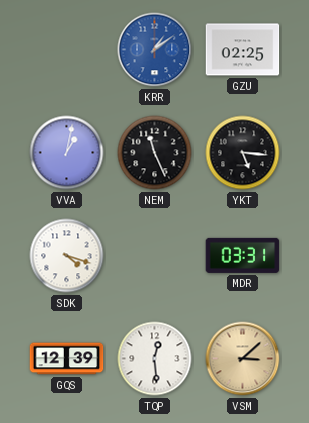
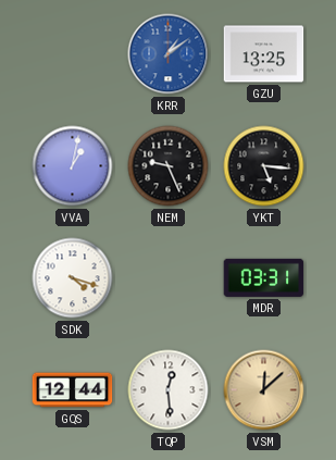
GZU: 02:25 -> 13:25 (264, 54)
NEM: 11:26 -> 9:26 (169, 166)
GQS: 12:39 -> 12:44 (73, 390)
VSM: 3:08 -> 12:08 (264, 390)
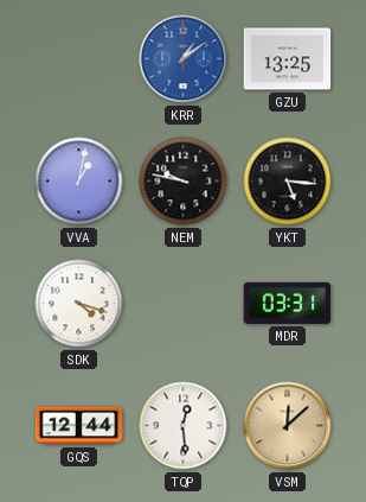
NEM: 9:26 -> 9:47 (184, 182)
